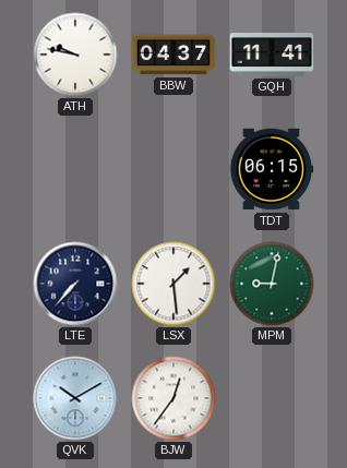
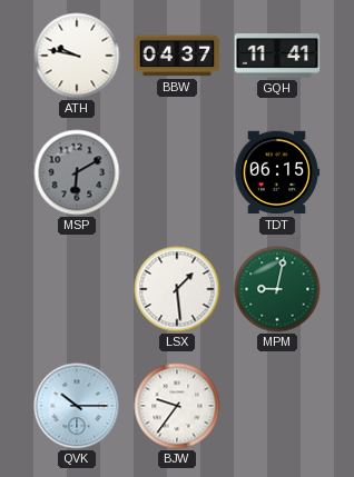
MSP: none -> 6:10 (77, 172)
LTE: 7:37 -> none (75, 284)
QVK: 10:10 -> 10:15 (77, 406)
BJW: 12:36 -> 9:36 (177, 406)
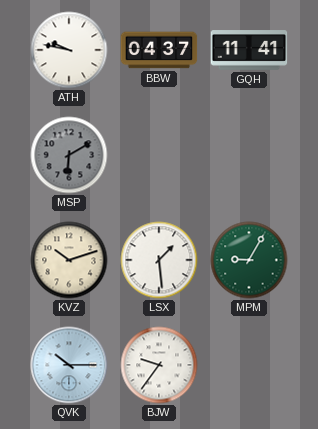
TDT: 06:15 -> none (277, 172)
KVZ: none -> 10:12 (69, 260)
MPM: 9:02 -> 9:05 (249, 260)
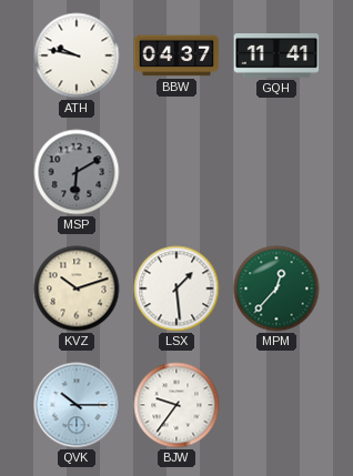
MPM: 9:05 -> 12:37 (276, 288)
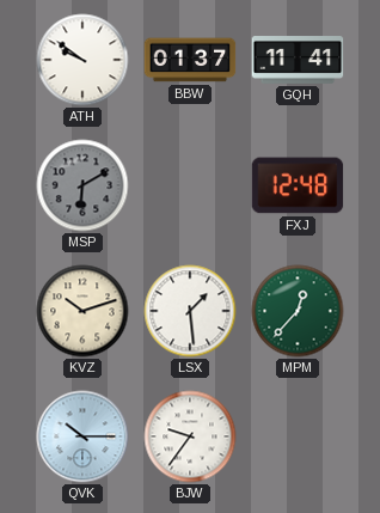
ATH: 9:47 -> 9:51 (82, 60)
BBW: 04:37 -> 01:37 (190, 60)
FXJ: none -> 12:48 (298, 185)
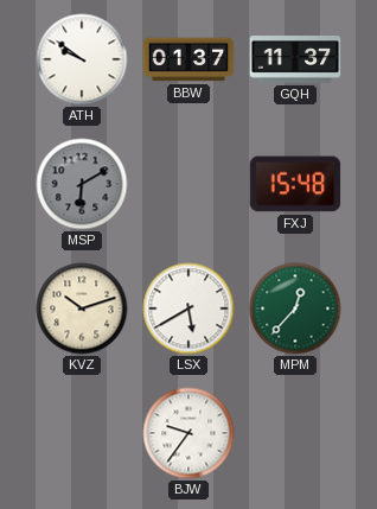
GQH: 11:41 -> 11:37 (295, 59)
FXJ: 12:48 -> 15:48 (295, 184)
LSX: 1:29 -> 5:40 (188, 308)
QVK: 10:15 -> none (82, 436)
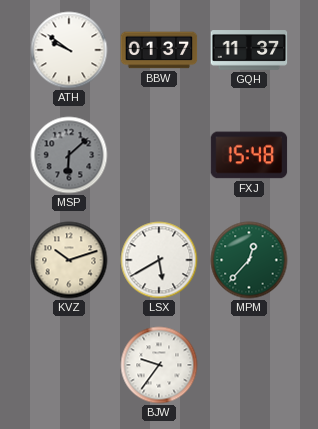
MSP: 6:10 -> 6:08 (69, 155)
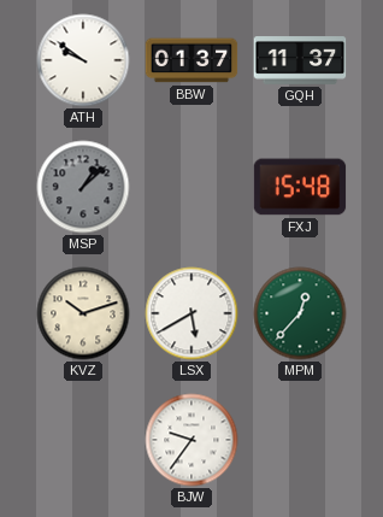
MSP: 6:08 -> 1:08 (83, 187)
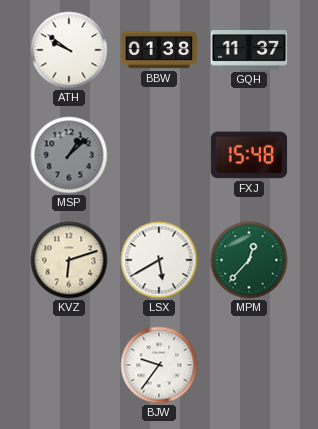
BBW: 01:37 -> 01:38 (159, 50)
KVZ: 10:12 -> 6:12 (69, 260)
